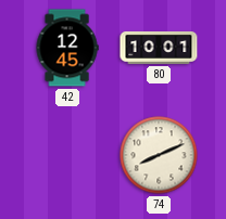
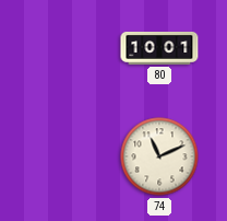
42: 12:45 -> none (67, 48)
74: 8:11 -> 11:11 (159, 156)
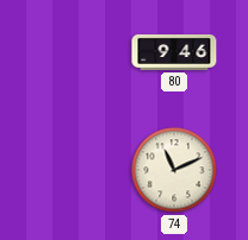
80: 10:01 -> 9:46 (174, 52)
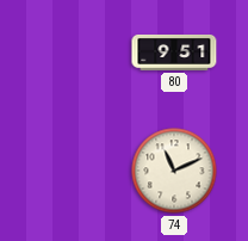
80: 9:46 -> 9:51 (174, 52)
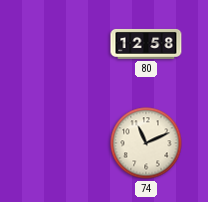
80: 9:51 -> 12:58 (146, 44)
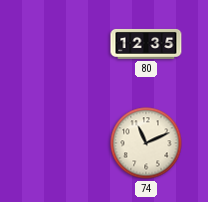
80: 12:58 -> 12:35 (146, 44)
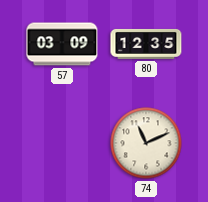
57: none -> 03:09 (62, 44)
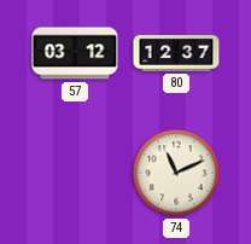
57: 03:09 -> 03:12 (75, 53)
80: 12:35 -> 12:37 (176, 53)
